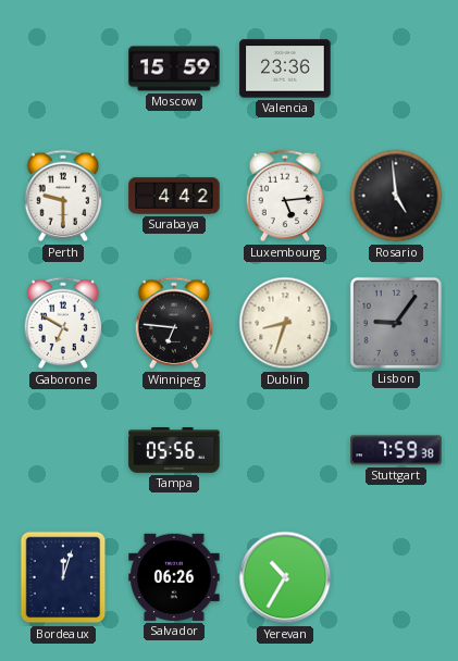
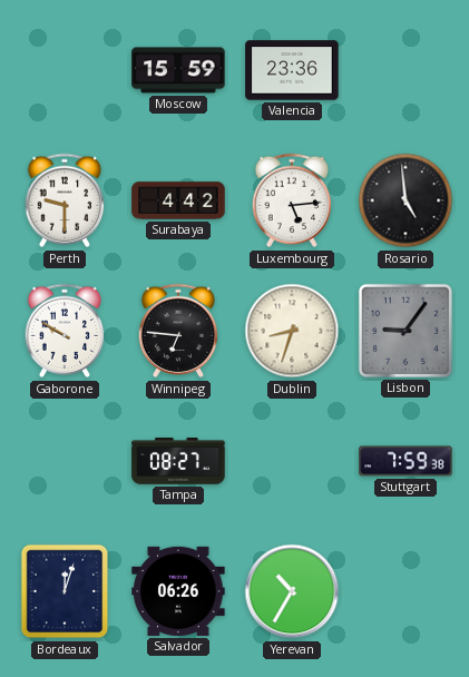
Gaborone: 6:50 -> 9:50 (65, 331)
Tampa: 05:56 -> 08:27 (178, 462)
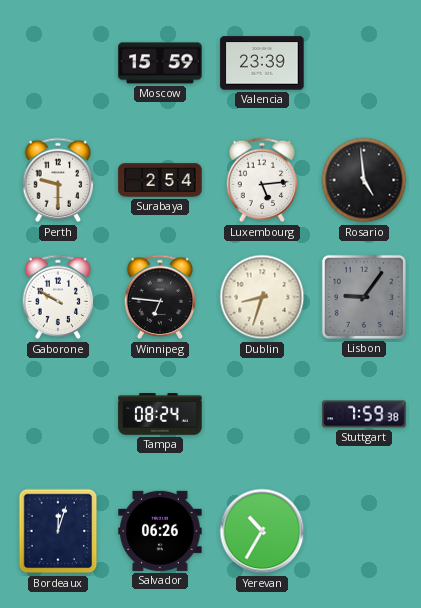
Valencia: 23:36 -> 23:39 (262, 63)
Surabaya: 4:42 -> 2:54 (160, 180)
Tampa: 08:27 -> 08:24 (160, 415)
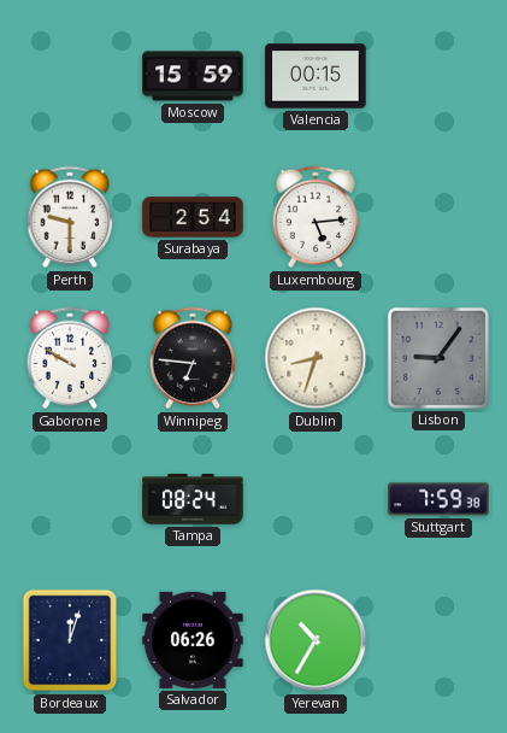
Valencia: 23:39 -> 00:15 (316, 76)
Rosario: 4:59 -> none (364, 180)
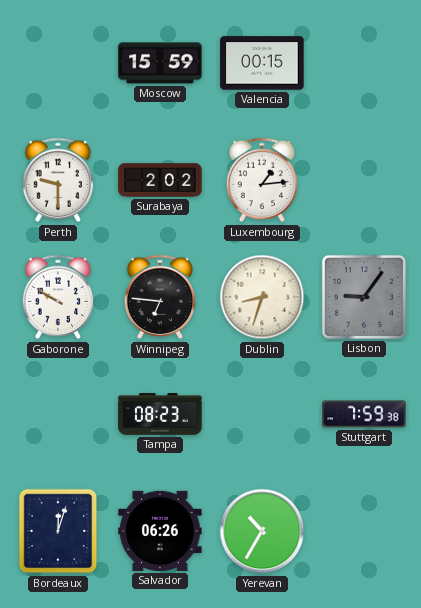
Surabaya: 2:54 -> 2:02 (160, 180)
Luxembourg: 5:14 -> 1:14 (262, 180)
Tampa: 08:24 -> 08:23 (160, 415)
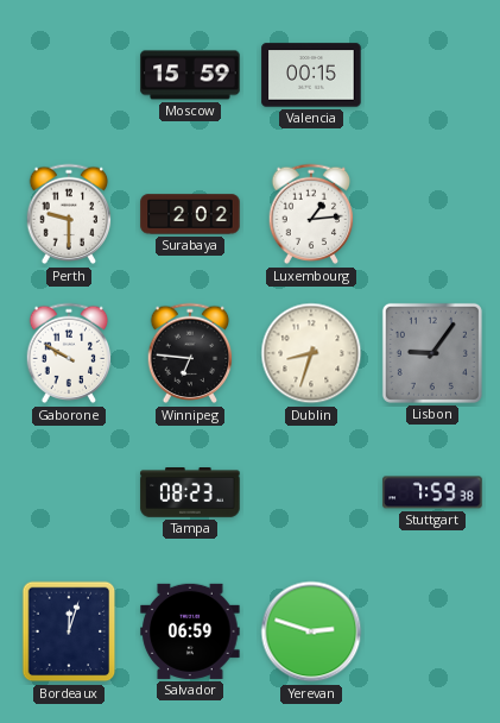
Salvador: 06:26 -> 06:59 (190, 631)
Yerevan: 10:35 -> 2:48 (311, 631)
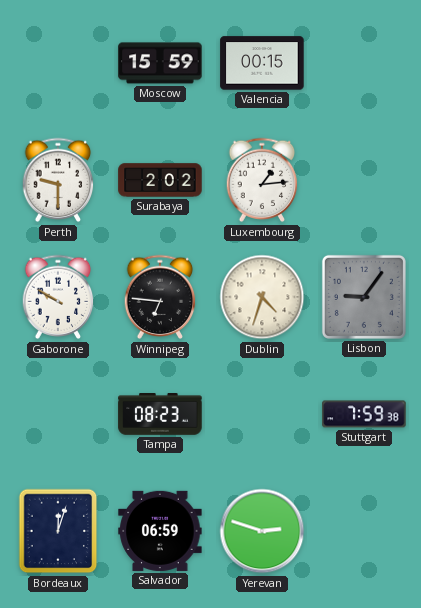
Dublin: 8:33 -> 4:33 (262, 297)
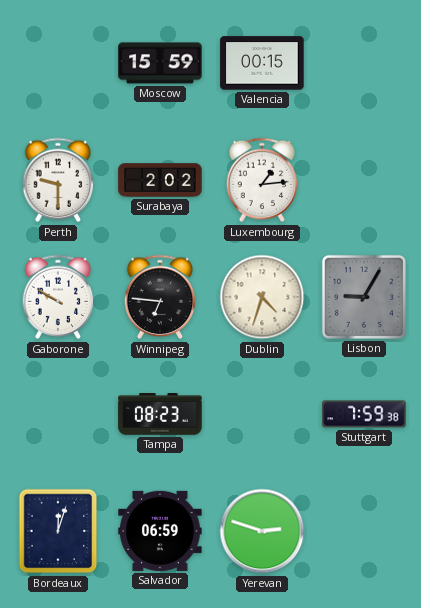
Lisbon: 9:06 -> 9:05 (364, 297)
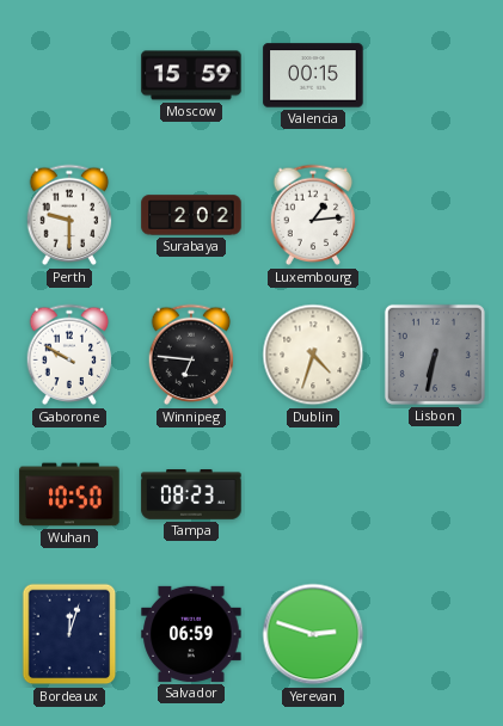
Lisbon: 9:05 -> 6:32 (435, 355)
Wuhan: none -> 10:50 (69, 494)
Stuttgart: 7:59 -> none (364, 414)
